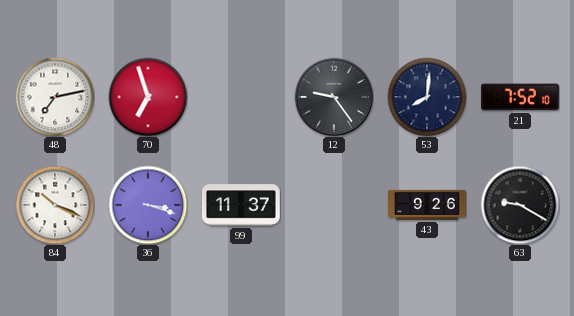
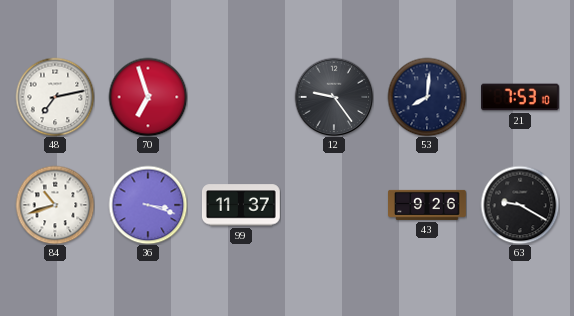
21: 7:52 -> 7:53 (521, 97)
84: 10:19 -> 10:42 (55, 205)
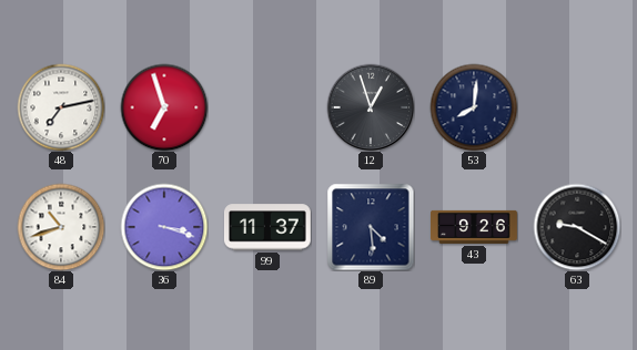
12: 9:24 -> 12:57 (371, 107)
21: 7:53 -> none (521, 97)
89: none -> 4:29 (371, 227)
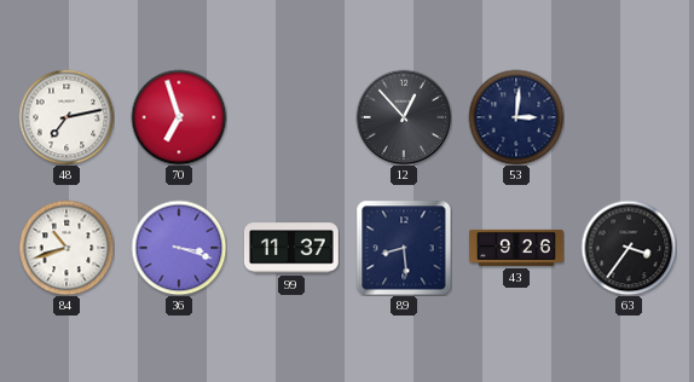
12: 12:57 -> 12:53 (404, 117)
53: 8:01 -> 3:01 (516, 117)
89: 4:29 -> 8:29 (404, 248)
63: 9:20 -> 3:36 (629, 248)
